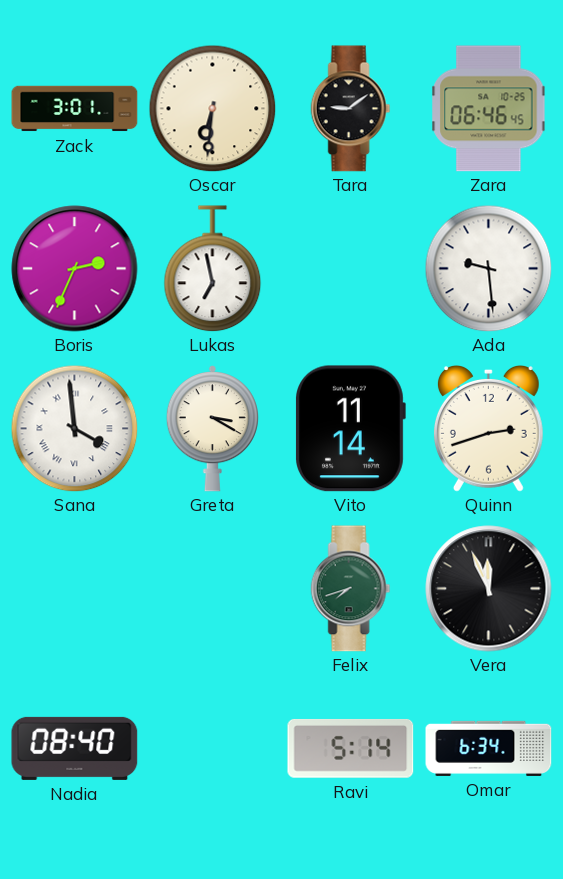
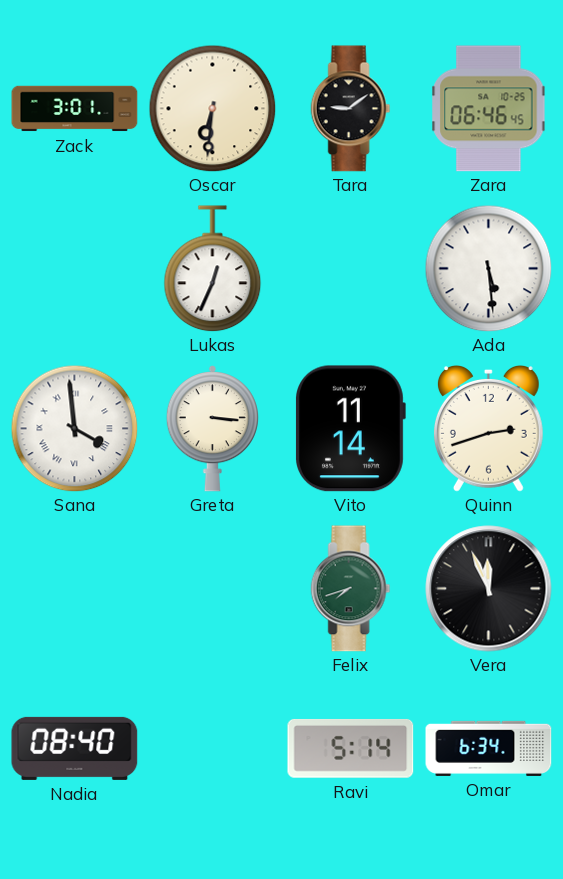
Boris: 2:34 -> none (75, 269)
Lukas: 6:58 -> 12:34 (213, 269)
Ada: 9:29 -> 5:29 (488, 268)
Greta: 3:20 -> 3:16 (212, 429)
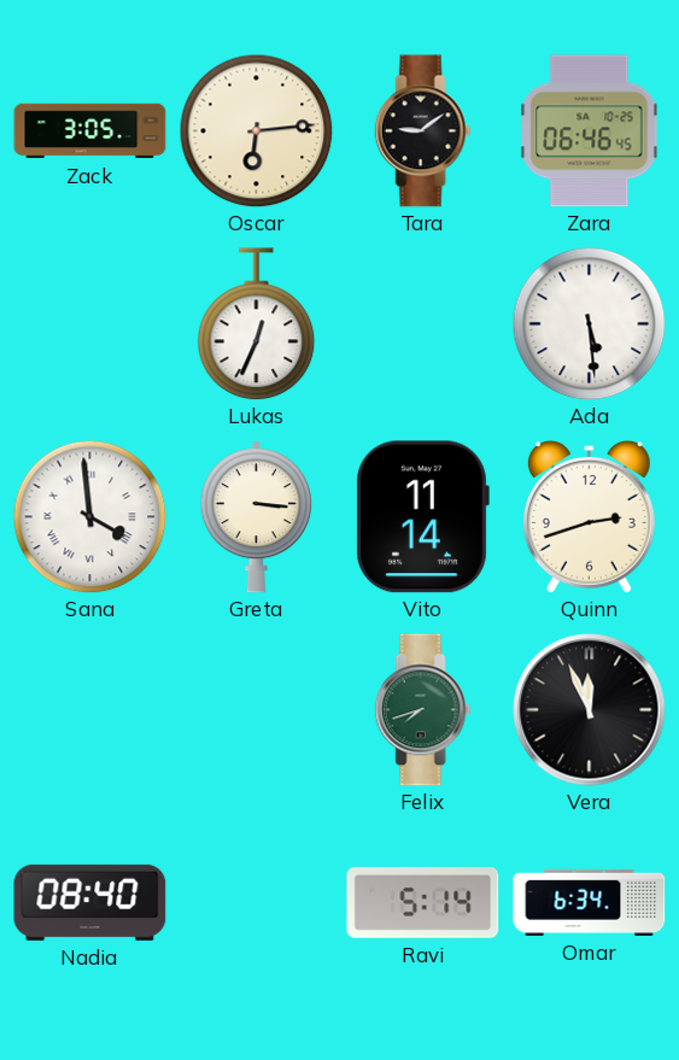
Zack: 3:01 -> 3:05 (90, 131)
Oscar: 6:31 -> 6:14 (256, 130)
